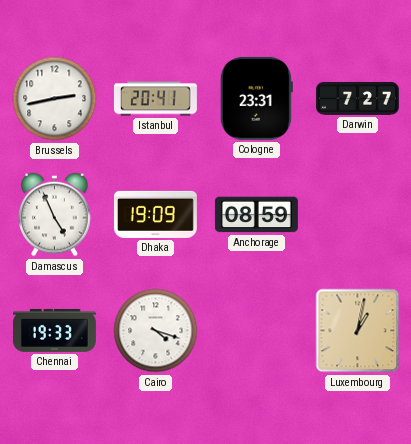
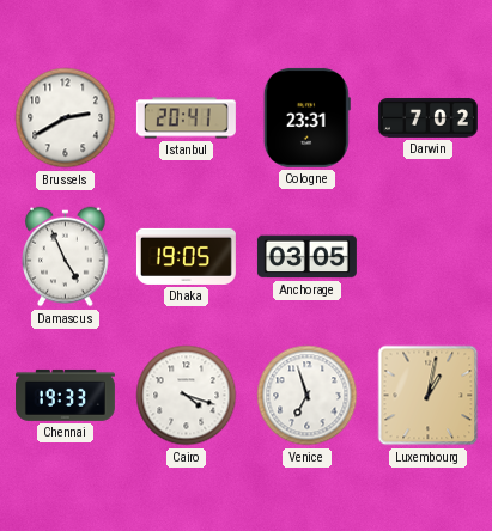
Brussels: 2:43 -> 2:40 (66, 118)
Darwin: 7:27 -> 7:02 (427, 117)
Dhaka: 19:09 -> 19:05 (186, 256)
Anchorage: 08:59 -> 03:05 (306, 257)
Venice: none -> 6:57 (308, 396)
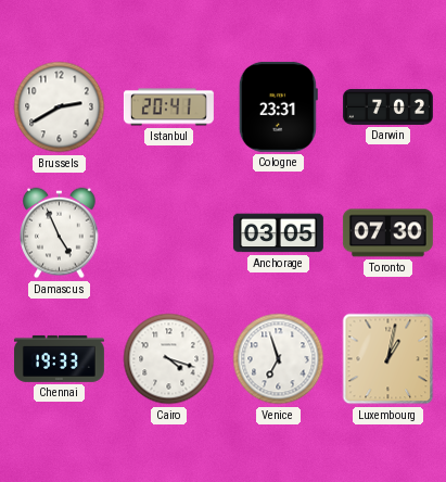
Dhaka: 19:05 -> none (186, 256)
Toronto: none -> 07:30 (387, 233)
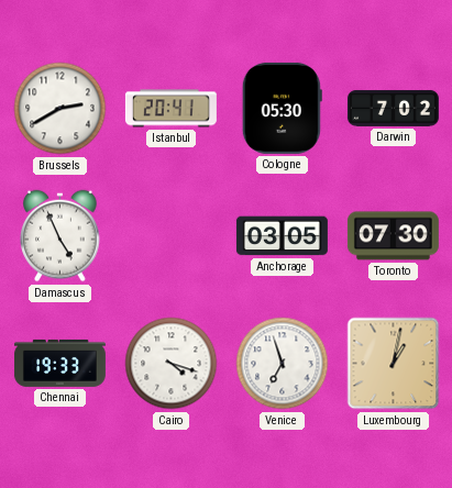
Cologne: 23:31 -> 05:30 (282, 108)
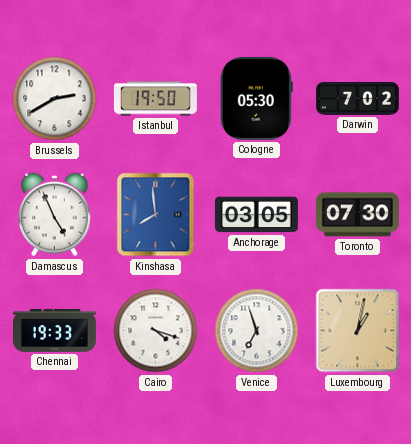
Istanbul: 20:41 -> 19:50 (155, 99)
Kinshasa: none -> 7:59 (156, 215)
